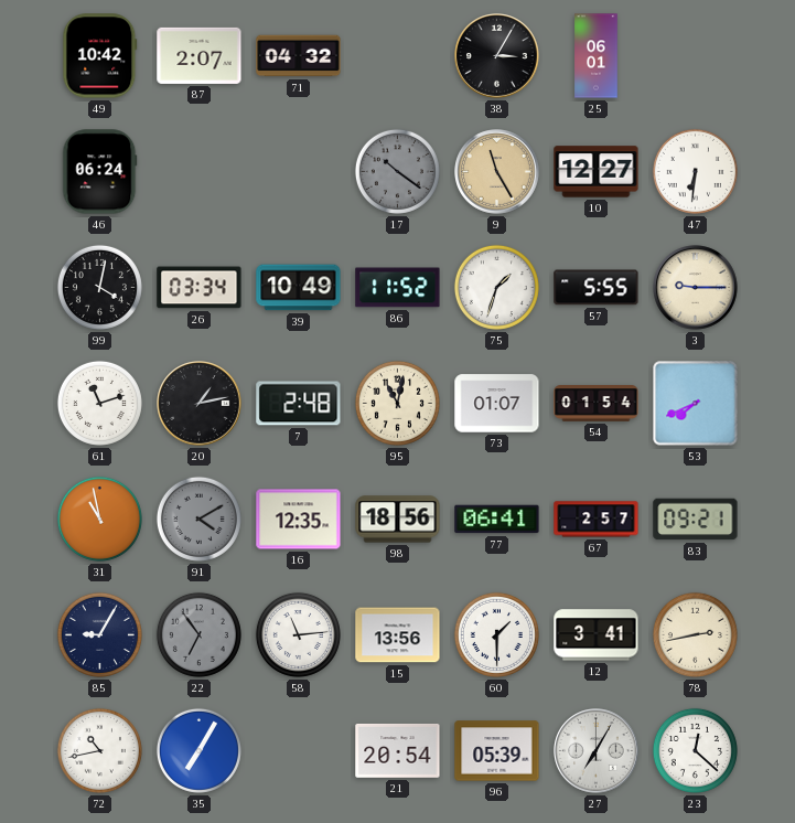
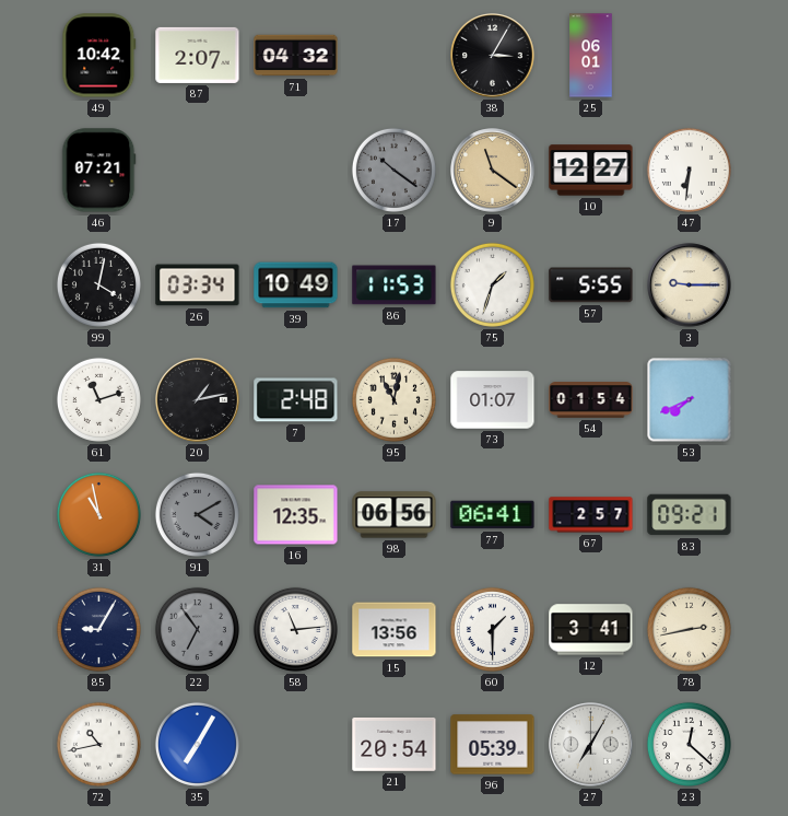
46: 06:24 -> 07:21 (99, 171)
9: 11:25 -> 11:21 (493, 171)
86: 11:52 -> 11:53 (395, 285)
98: 18:56 -> 06:56 (395, 515)
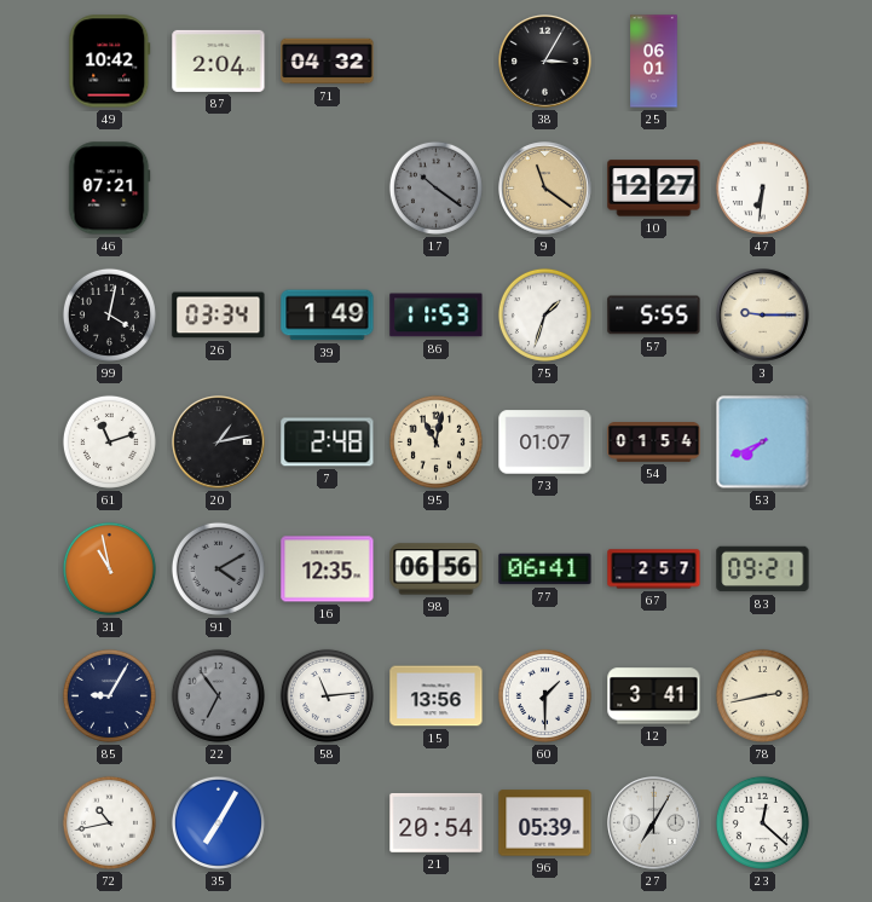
87: 2:07 -> 2:04 (219, 60)
39: 10:49 -> 1:49 (328, 316)
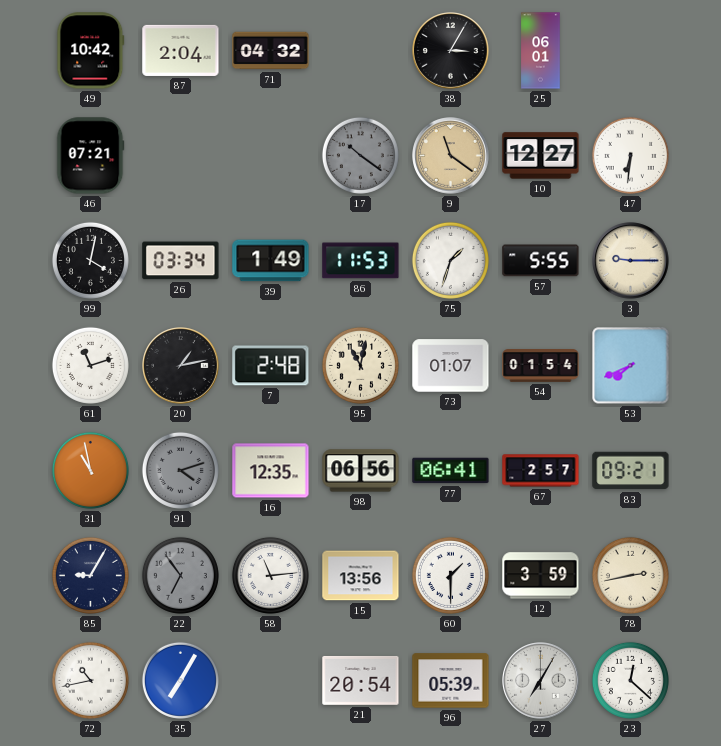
91: 4:10 -> 4:12 (180, 470)
12: 3:41 -> 3:59 (541, 576)
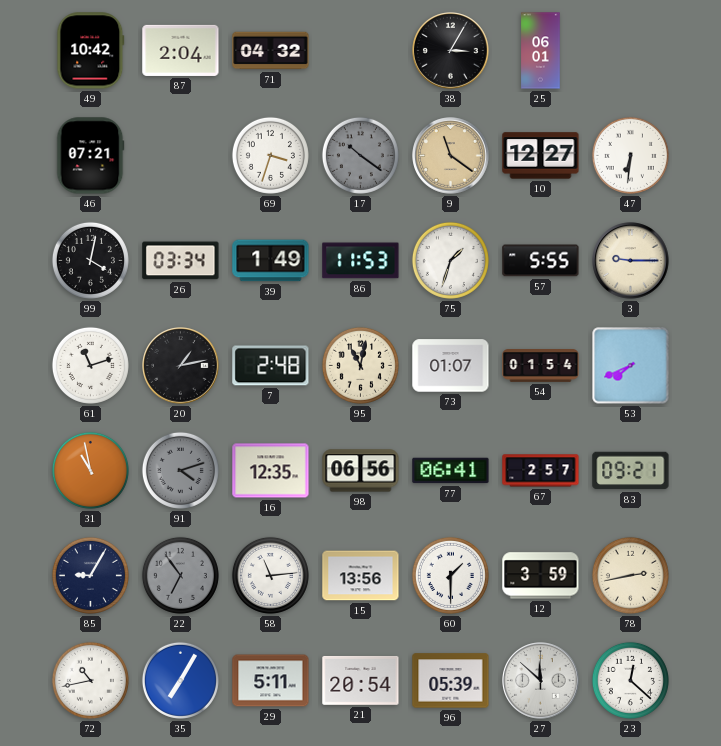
69: none -> 3:33 (270, 155)
29: none -> 5:11 (271, 681)
27: 7:05 -> 11:52 (541, 681)
